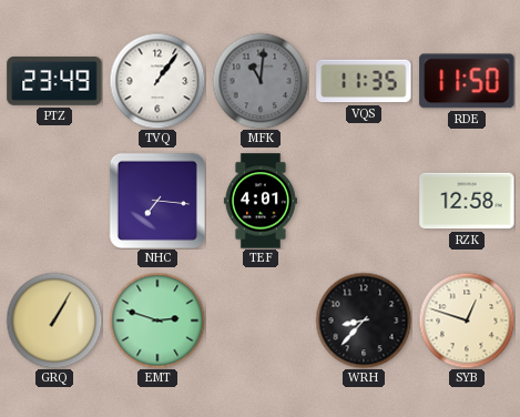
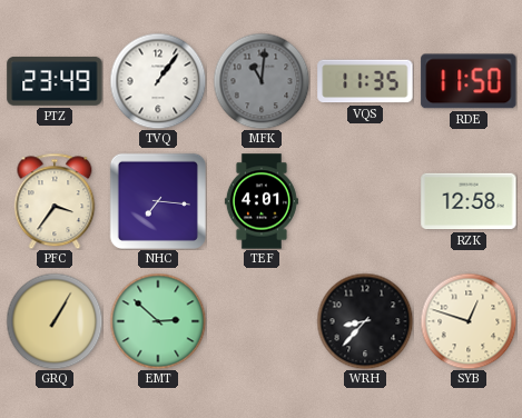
PFC: none -> 3:36 (55, 201)
EMT: 2:48 -> 2:52 (158, 321)
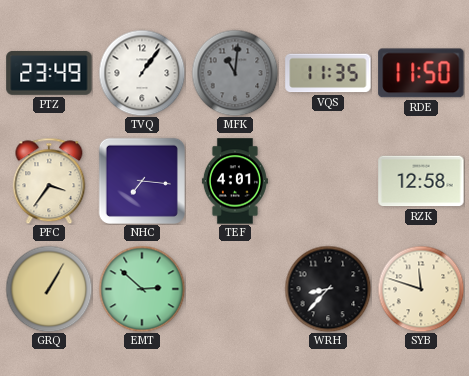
SYB: 12:48 -> 11:48 (421, 289)
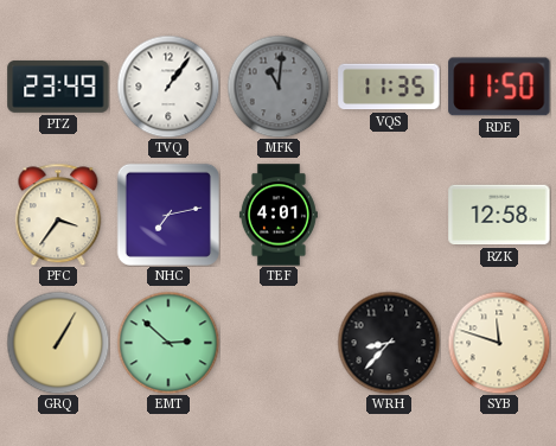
NHC: 7:16 -> 7:13 (168, 215)
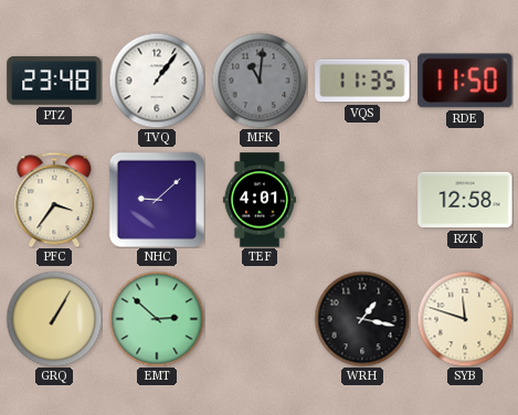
PTZ: 23:49 -> 23:48 (54, 81)
NHC: 7:13 -> 9:08 (157, 200)
WRH: 8:37 -> 1:17 (362, 319)
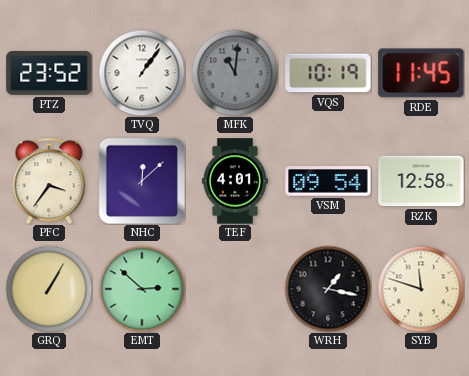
PTZ: 23:48 -> 23:52 (49, 73)
VQS: 11:35 -> 10:19 (328, 73)
RDE: 11:50 -> 11:45 (421, 73)
NHC: 9:08 -> 12:08 (142, 181)
VSM: none -> 09:54 (328, 181)
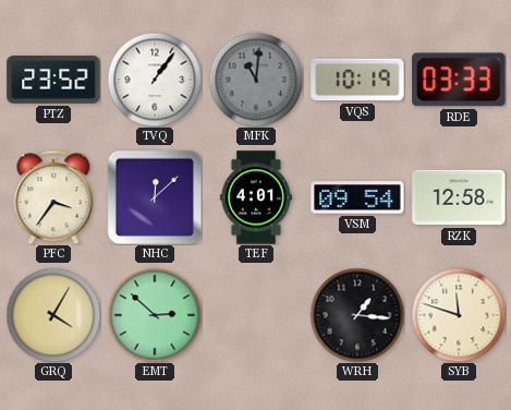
RDE: 11:45 -> 03:33 (459, 80)
GRQ: 1:05 -> 4:05 (53, 315)
WRH: 1:17 -> 1:16 (357, 315)
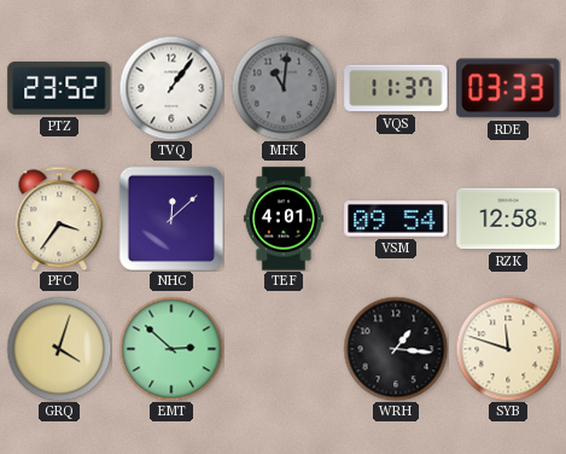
VQS: 10:19 -> 11:37 (396, 88)
GRQ: 4:05 -> 4:03 (59, 349)
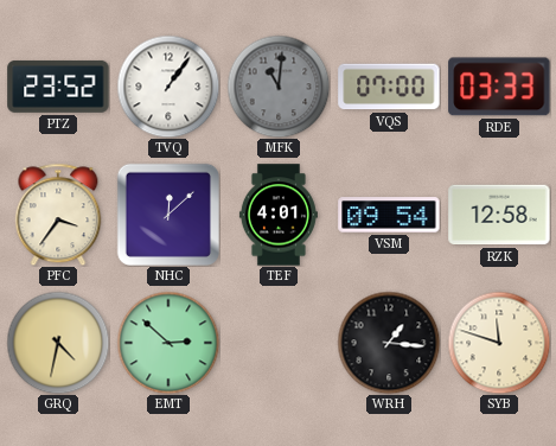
VQS: 11:37 -> 07:00 (389, 87)
GRQ: 4:03 -> 4:32 (58, 343)
